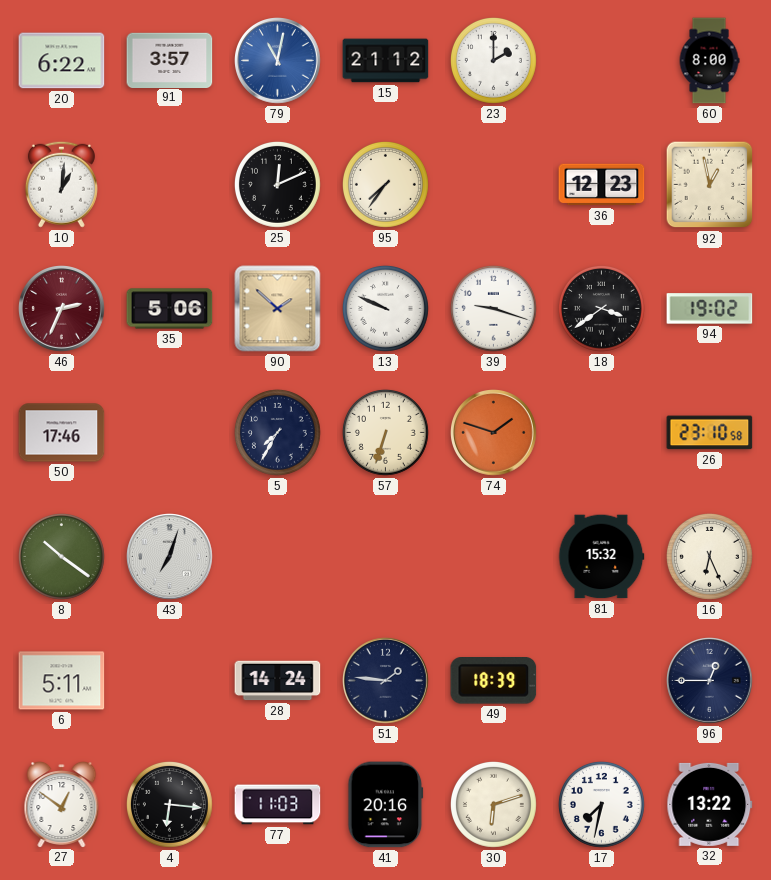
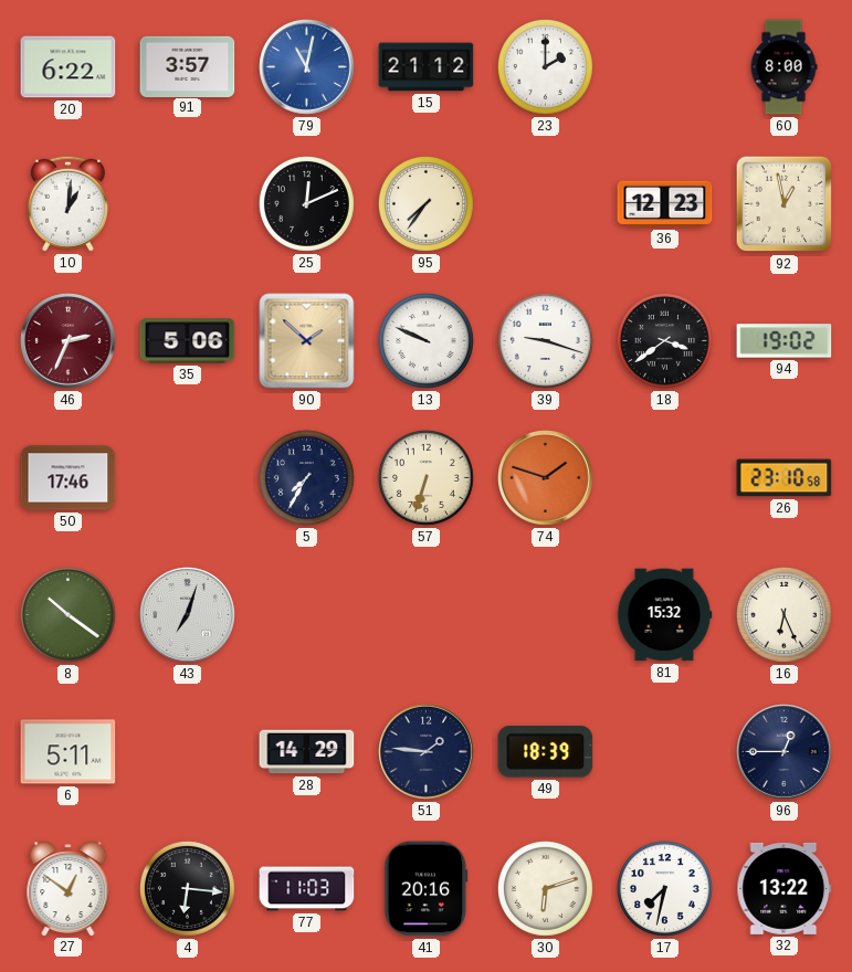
28: 14:24 -> 14:29 (307, 752)
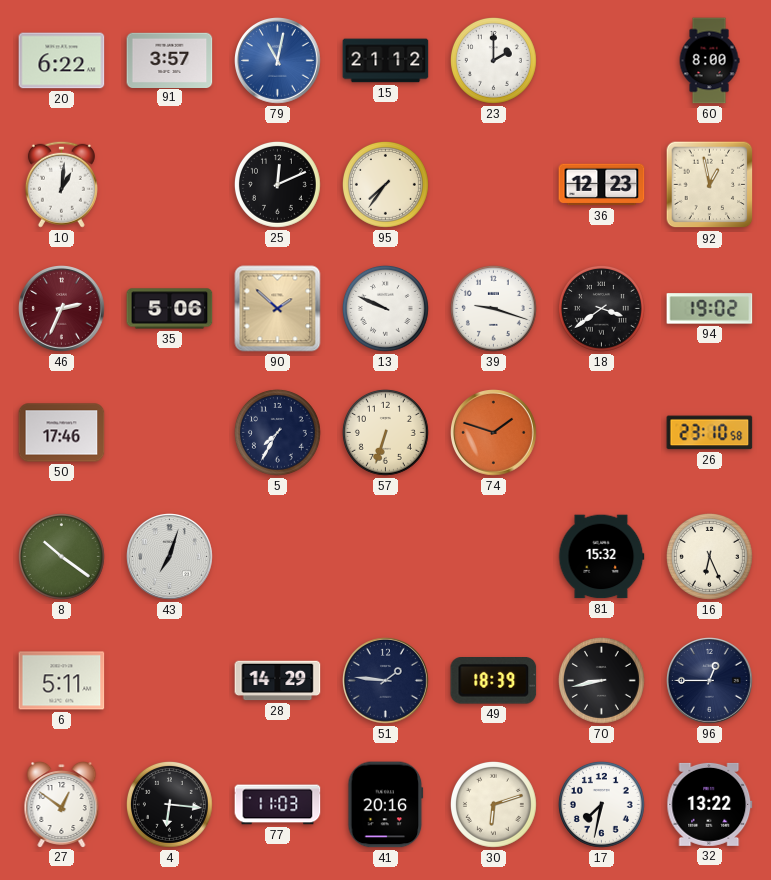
70: none -> 8:43 (601, 680)
